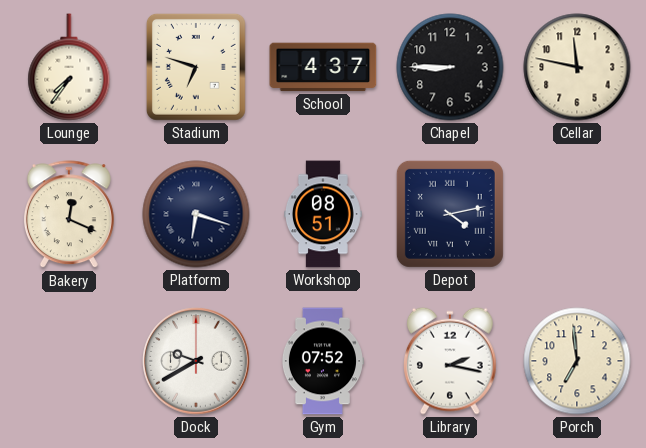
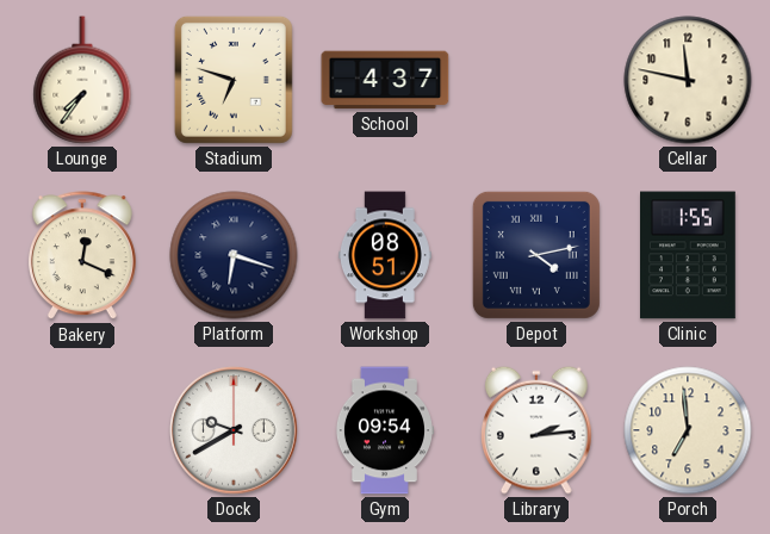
Chapel: 8:45 -> none (450, 67)
Clinic: none -> 1:55 (689, 255)
Gym: 07:52 -> 09:54 (384, 430)
Library: 2:17 -> 2:14 (538, 430)
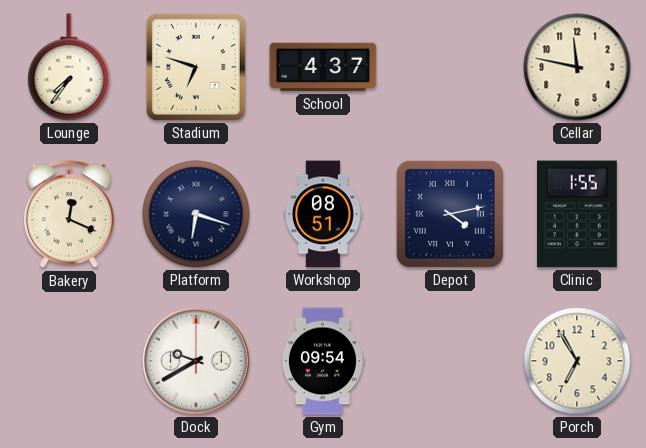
Library: 2:14 -> none (538, 430)
Porch: 6:59 -> 6:55 (577, 361)
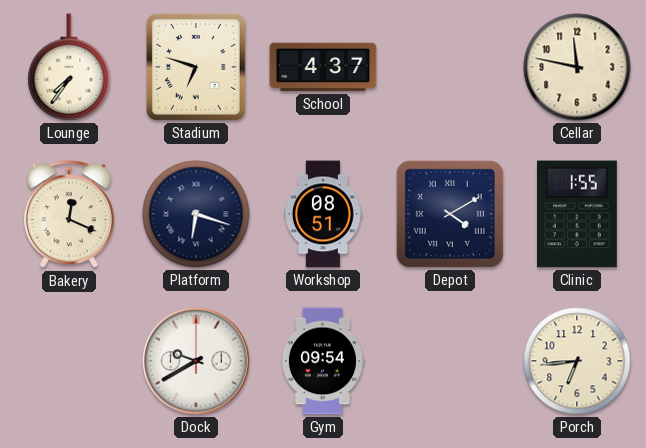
Depot: 4:13 -> 4:10 (450, 214)
Porch: 6:55 -> 6:44 (577, 361)
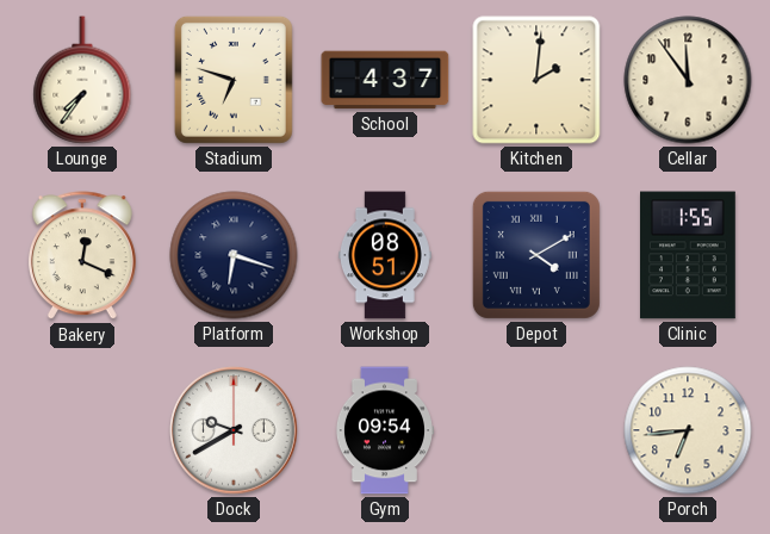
Kitchen: none -> 2:01 (536, 80)
Cellar: 11:47 -> 11:54 (688, 80)
